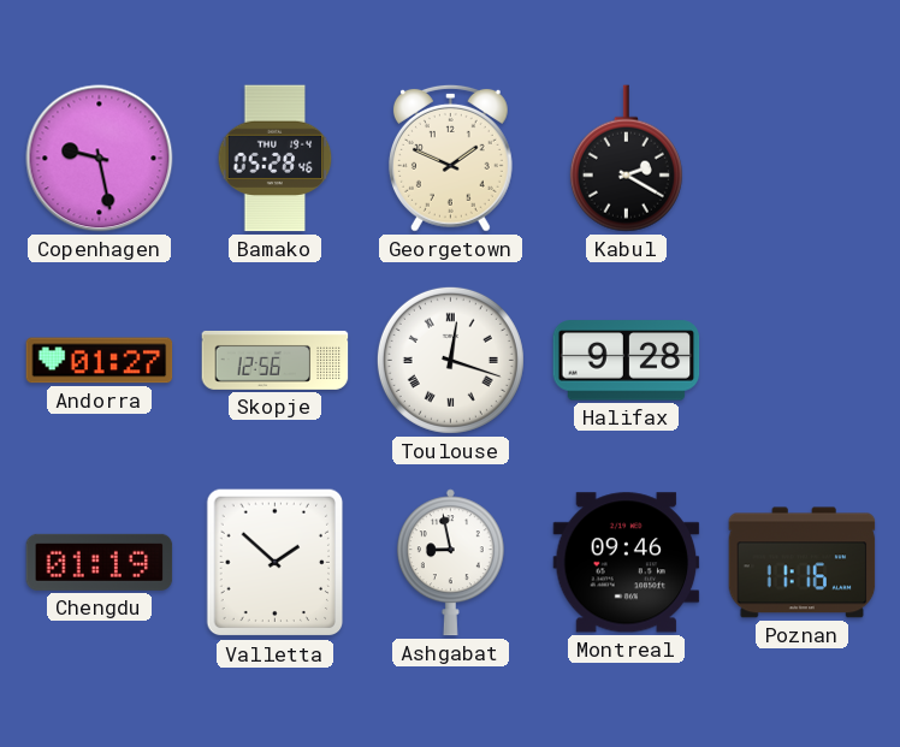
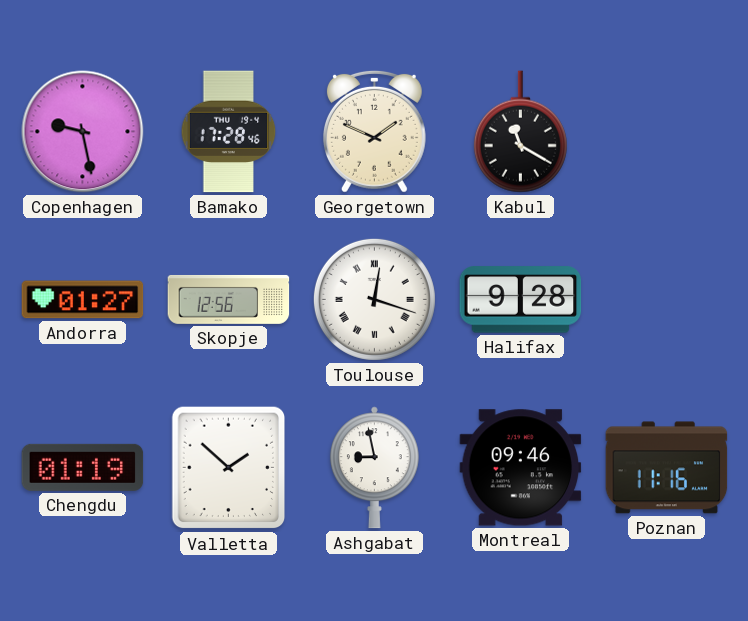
Bamako: 05:28 -> 17:28 (229, 132)
Kabul: 2:20 -> 11:20 (520, 132)
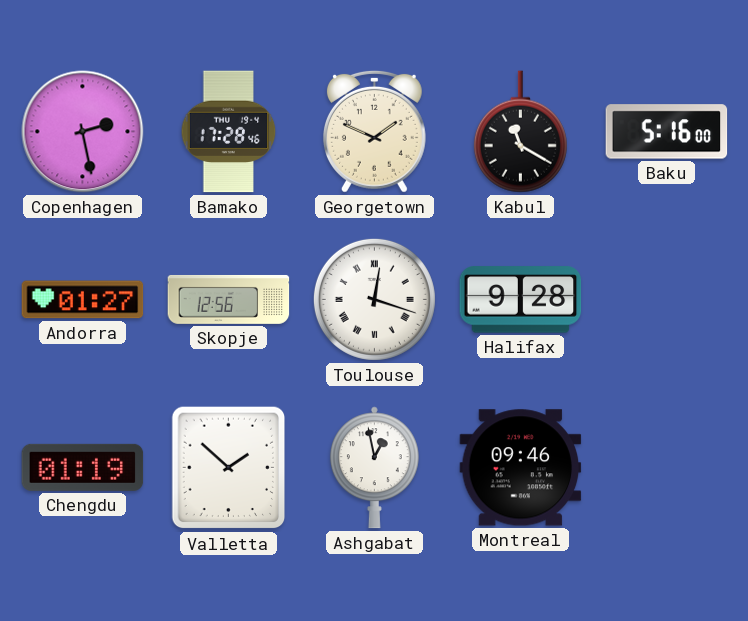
Copenhagen: 9:28 -> 2:28 (83, 132)
Baku: none -> 5:16 (667, 132)
Ashgabat: 8:58 -> 12:58 (374, 468)
Poznan: 11:16 -> none (667, 468)
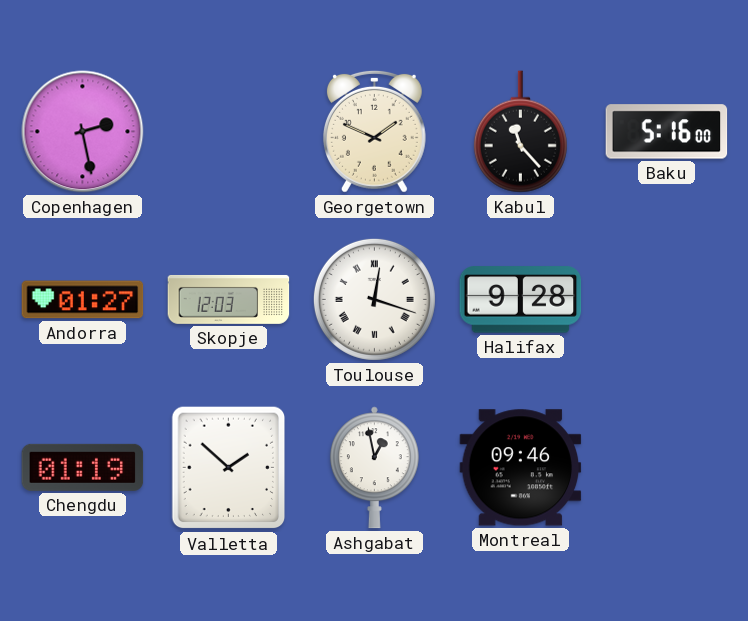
Bamako: 17:28 -> none (229, 132)
Kabul: 11:20 -> 11:23 (520, 132)
Skopje: 12:56 -> 12:03 (229, 299)
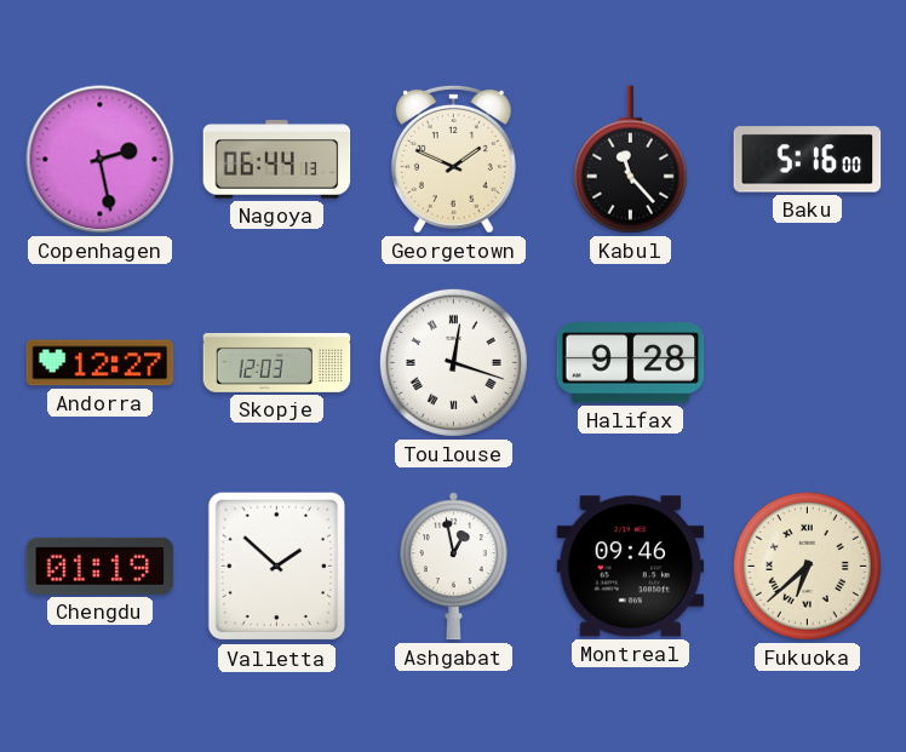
Nagoya: none -> 06:44 (277, 160)
Andorra: 01:27 -> 12:27 (101, 363)
Fukuoka: none -> 6:38 (807, 566)
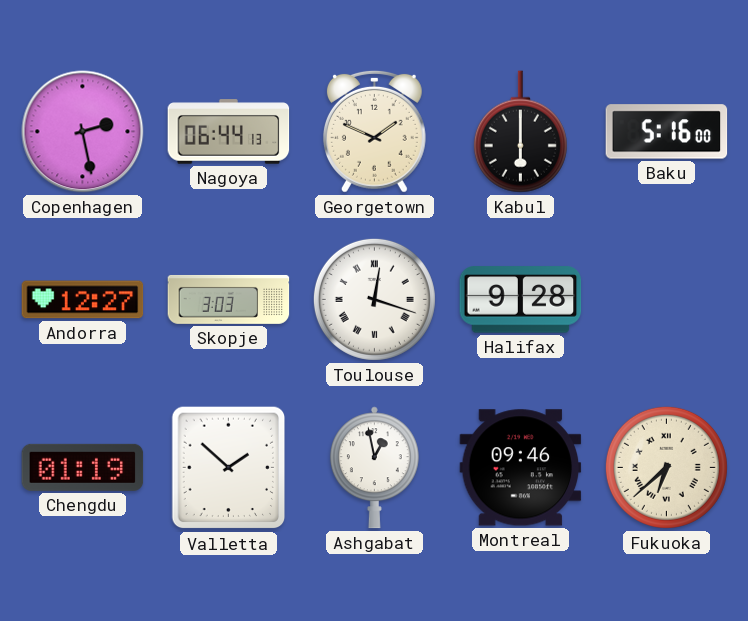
Kabul: 11:23 -> 6:00 (520, 132)
Skopje: 12:03 -> 3:03 (229, 299)
